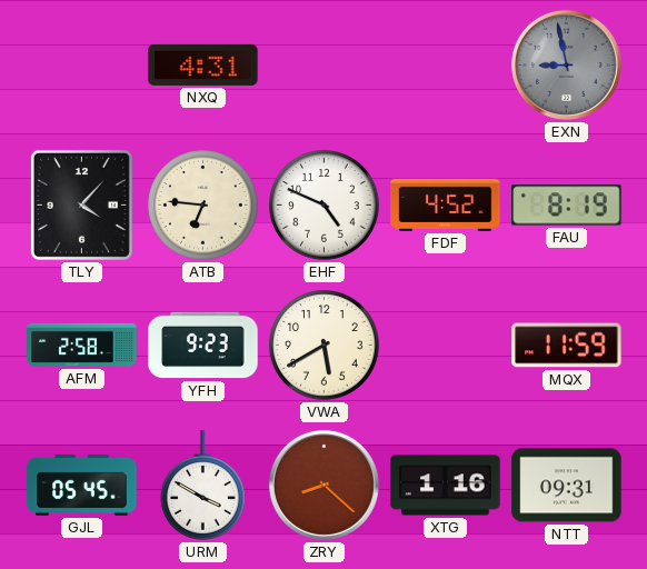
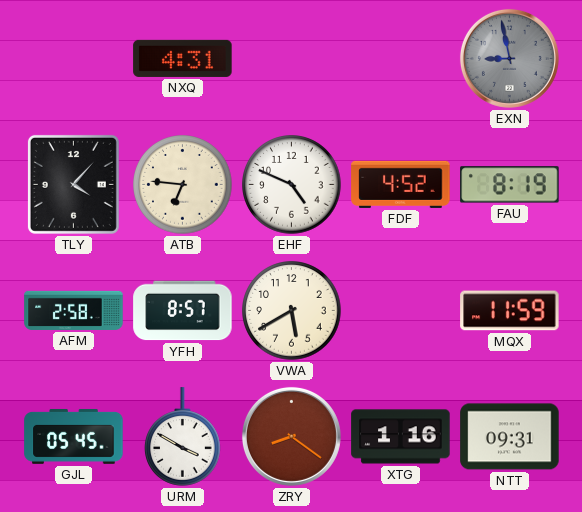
YFH: 9:23 -> 8:57 (183, 311)
ZRY: 8:22 -> 8:21 (291, 436)
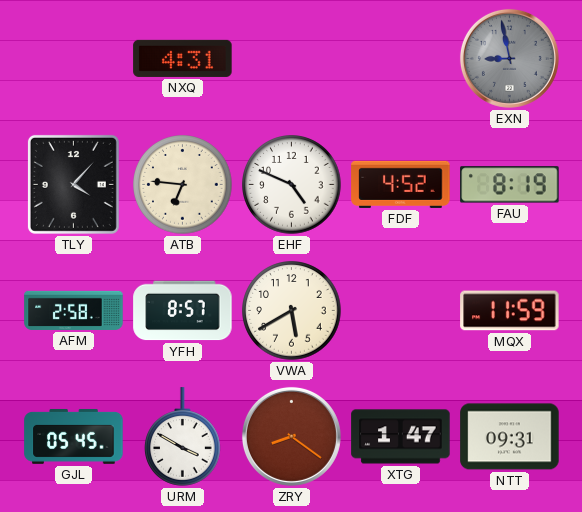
XTG: 1:16 -> 1:47 (401, 437)
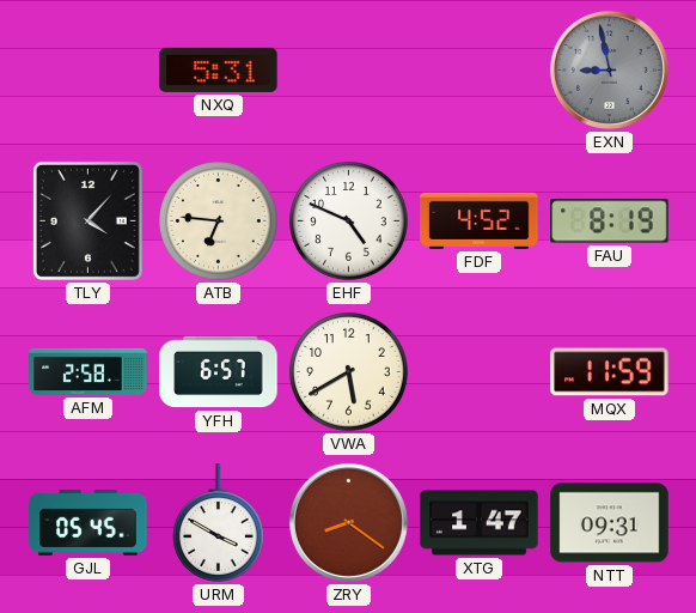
NXQ: 4:31 -> 5:31 (219, 69)
YFH: 8:57 -> 6:57 (219, 372)
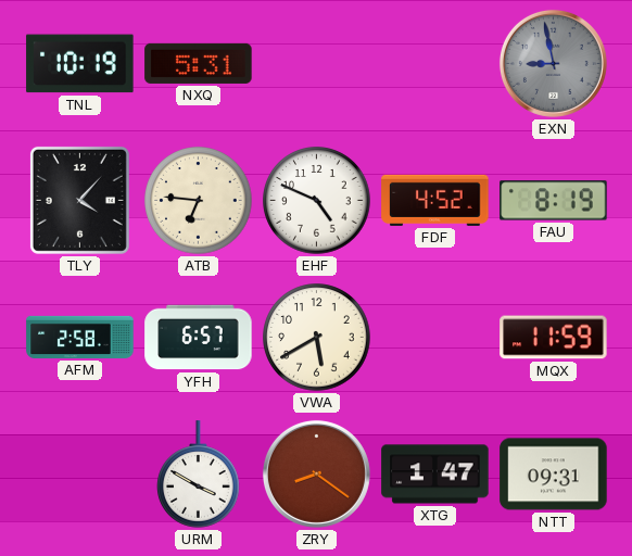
TNL: none -> 10:19 (80, 64)
GJL: 05:45 -> none (88, 522)
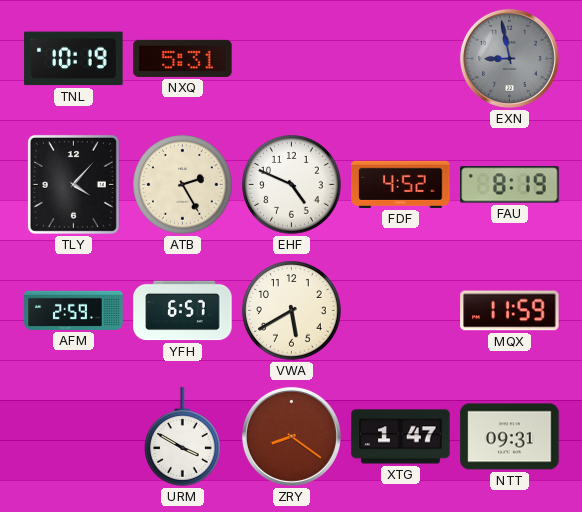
ATB: 6:46 -> 2:25 (183, 185)
AFM: 2:58 -> 2:59 (74, 310)
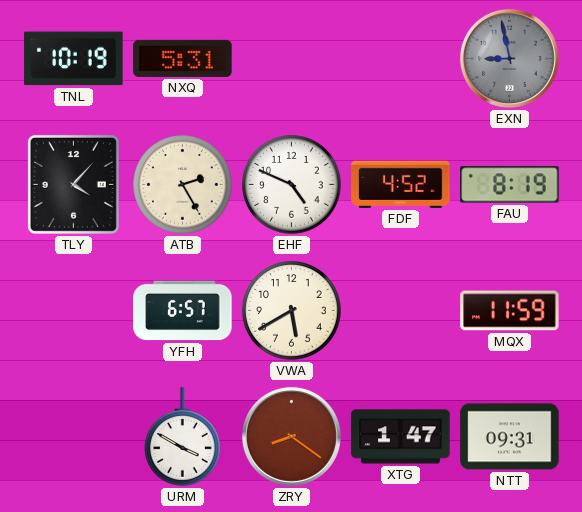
AFM: 2:59 -> none (74, 310)
